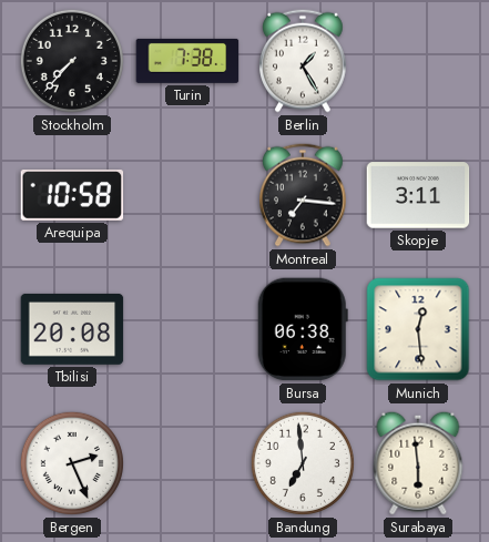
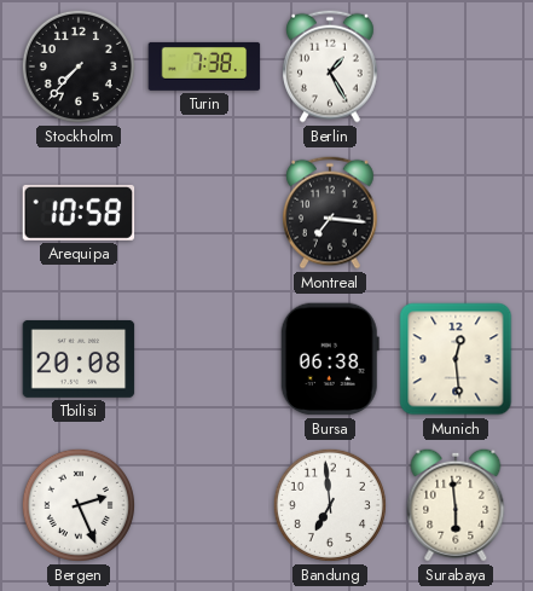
Skopje: 3:11 -> none (418, 195)
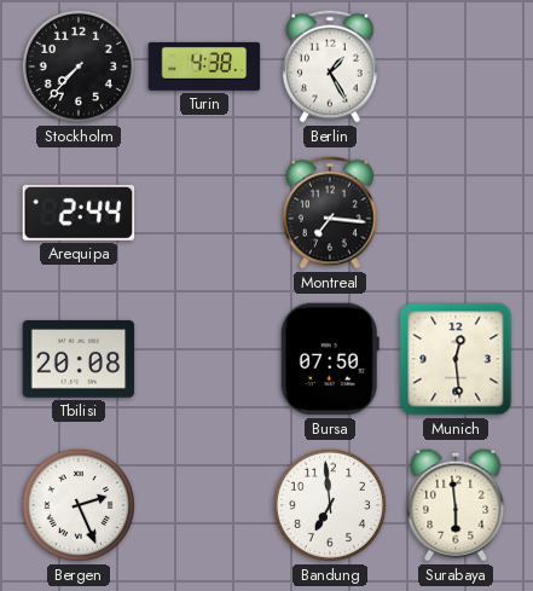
Turin: 7:38 -> 4:38 (204, 66)
Arequipa: 10:58 -> 2:44 (79, 213)
Bursa: 06:38 -> 07:50 (330, 359)
